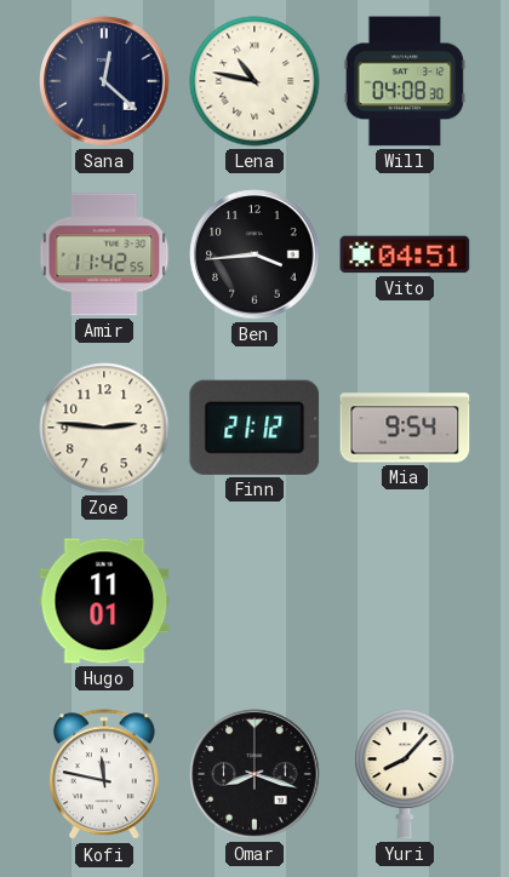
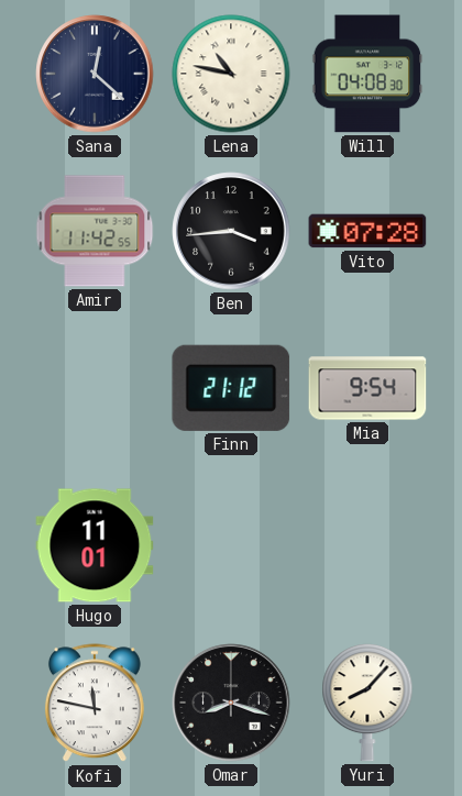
Vito: 04:51 -> 07:28 (367, 231)
Zoe: 2:46 -> none (104, 428)
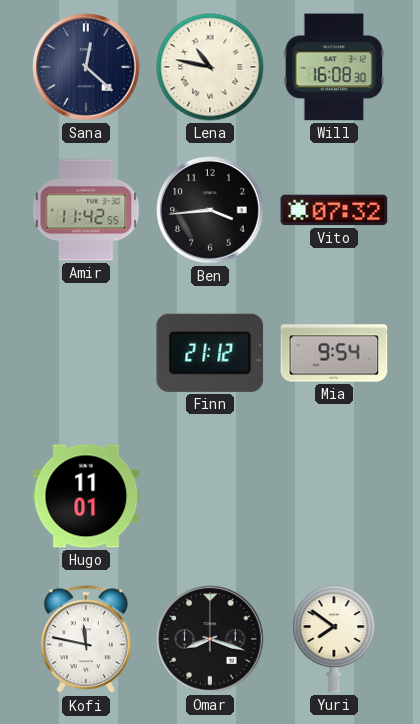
Will: 04:08 -> 16:08 (334, 67)
Vito: 07:28 -> 07:32 (334, 210)
Yuri: 8:07 -> 7:51 (334, 639)
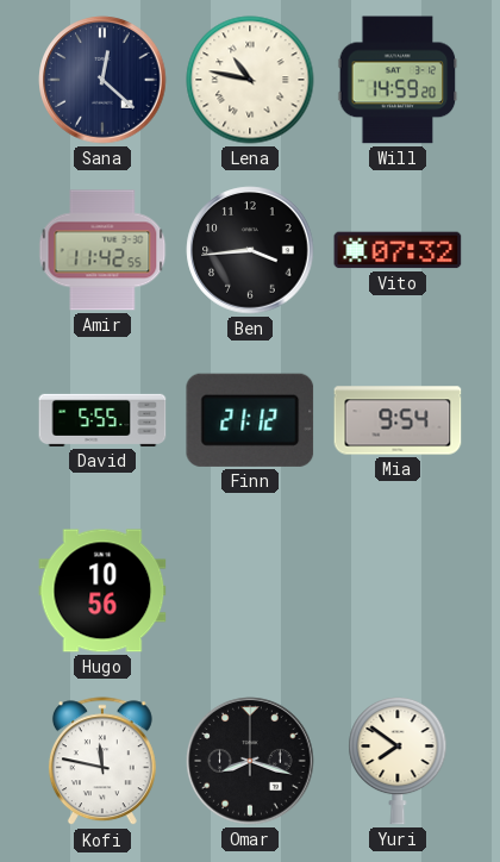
Will: 16:08 -> 14:59 (398, 80)
David: none -> 5:55 (102, 420)
Hugo: 11:01 -> 10:56 (102, 591)
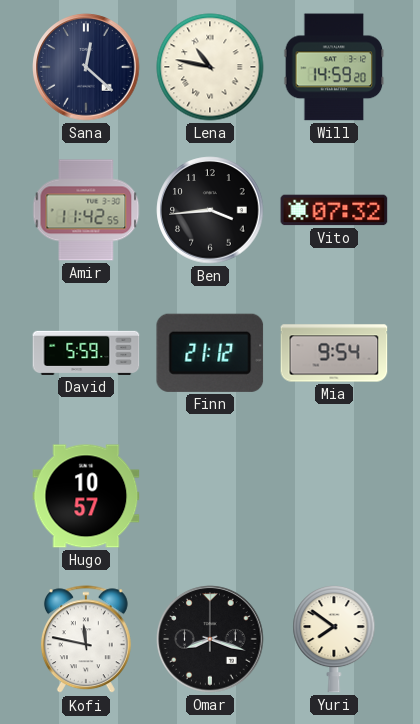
David: 5:55 -> 5:59 (86, 353)
Hugo: 10:56 -> 10:57 (86, 496)
